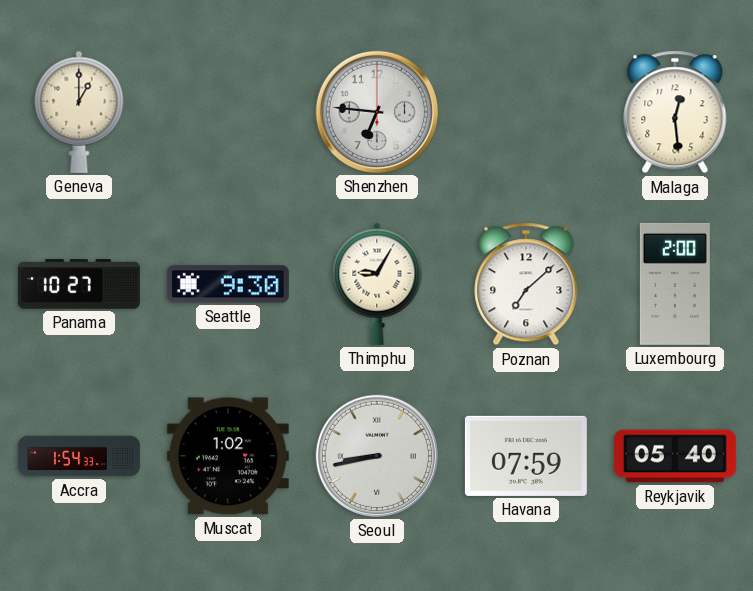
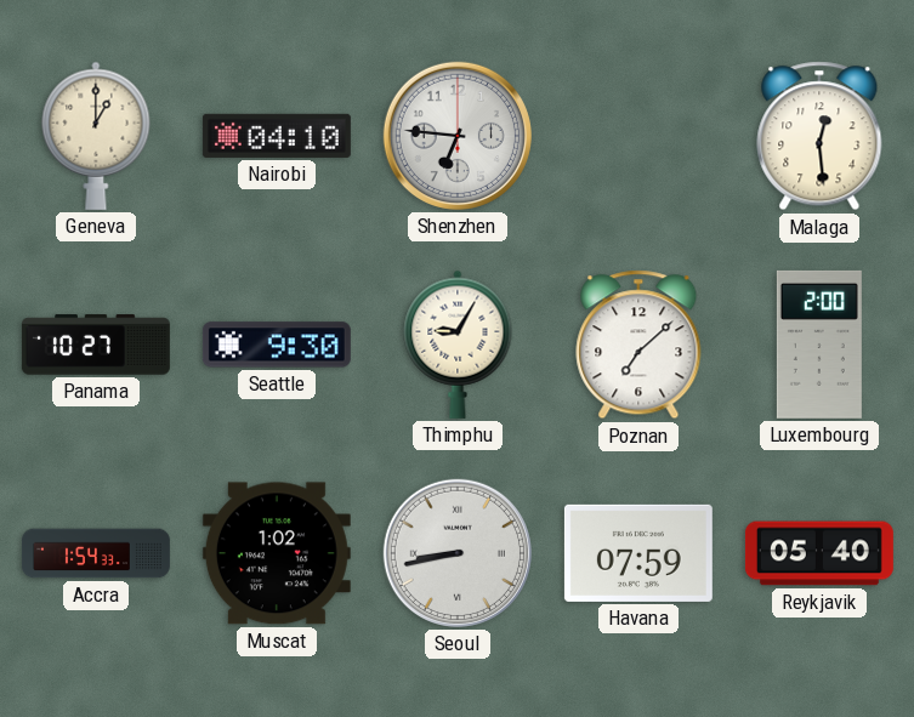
Nairobi: none -> 04:10 (277, 136)
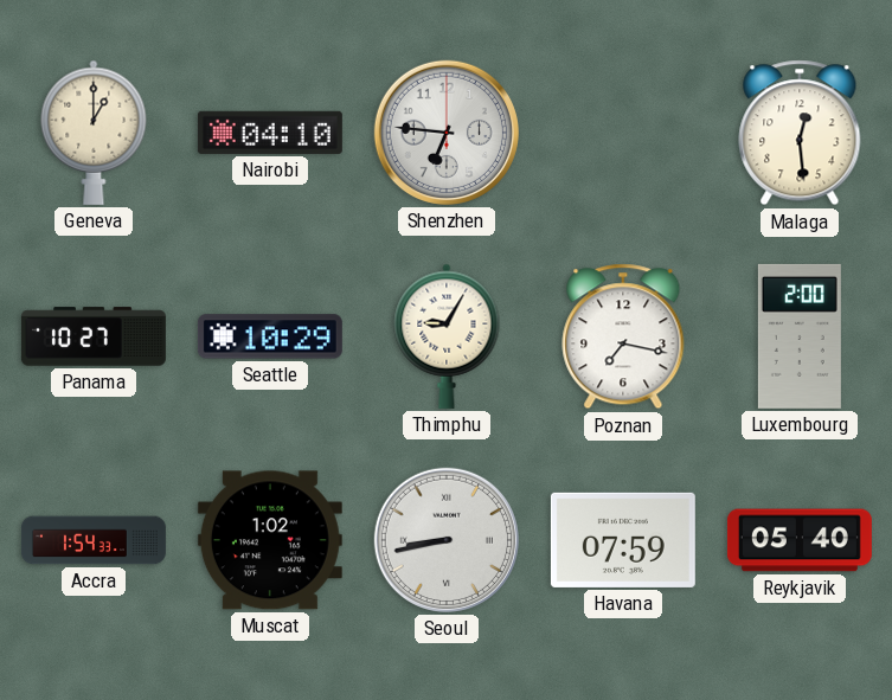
Seattle: 9:30 -> 10:29 (270, 336)
Poznan: 7:08 -> 7:17 (623, 336)
